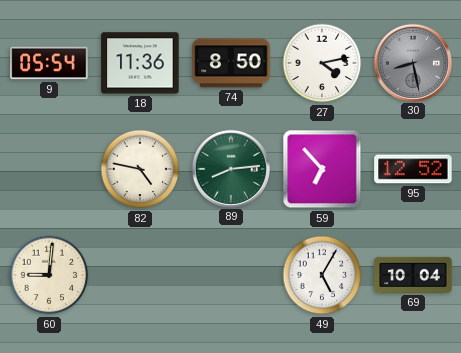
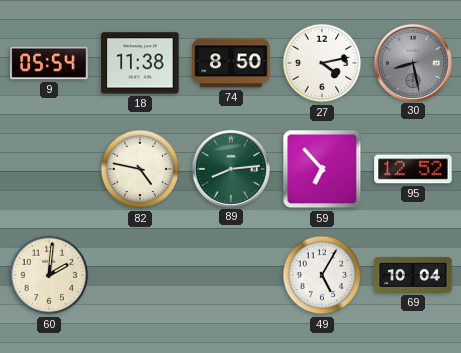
18: 11:36 -> 11:38 (140, 63)
60: 9:01 -> 2:01 (49, 275)
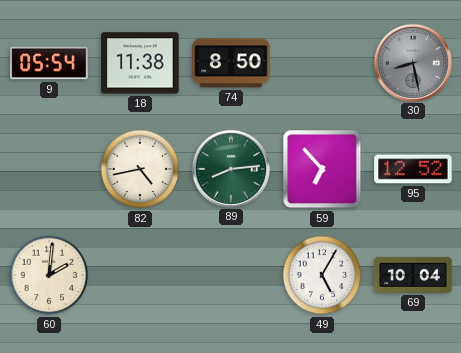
27: 4:13 -> none (322, 63)
82: 4:47 -> 4:43 (140, 169)
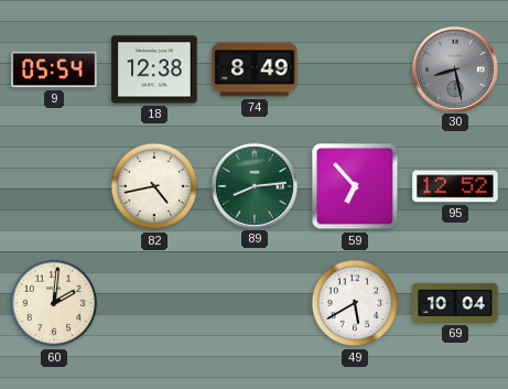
18: 11:38 -> 12:38 (154, 69)
74: 8:50 -> 8:49 (255, 69)
49: 5:05 -> 5:40 (355, 303)
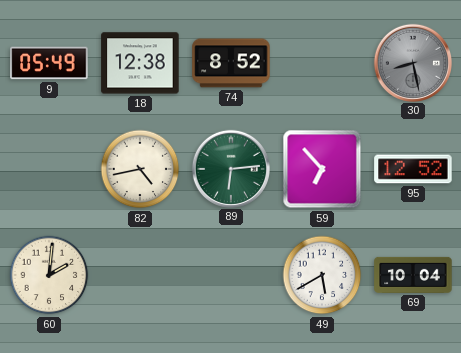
9: 05:54 -> 05:49 (49, 63)
74: 8:49 -> 8:52 (231, 63)
89: 8:14 -> 6:14 (230, 168)
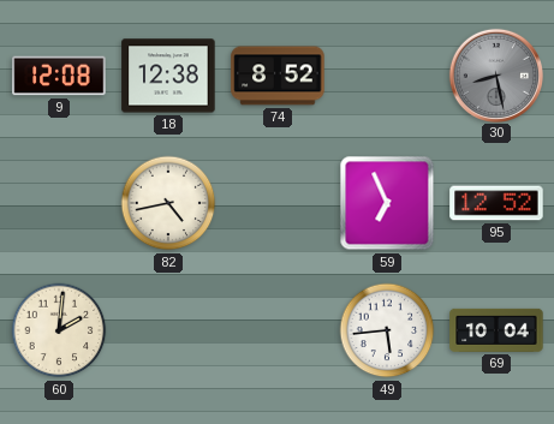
9: 05:49 -> 12:08 (59, 76)
89: 6:14 -> none (230, 168)
59: 6:53 -> 6:56 (387, 203)
49: 5:40 -> 5:44 (387, 330)
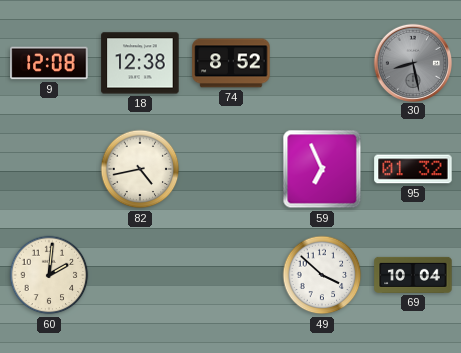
95: 12:52 -> 01:32 (413, 169)
49: 5:44 -> 3:52 (322, 275)
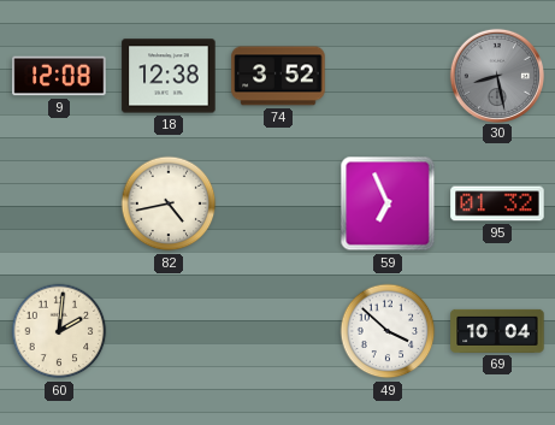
74: 8:52 -> 3:52 (278, 76)
